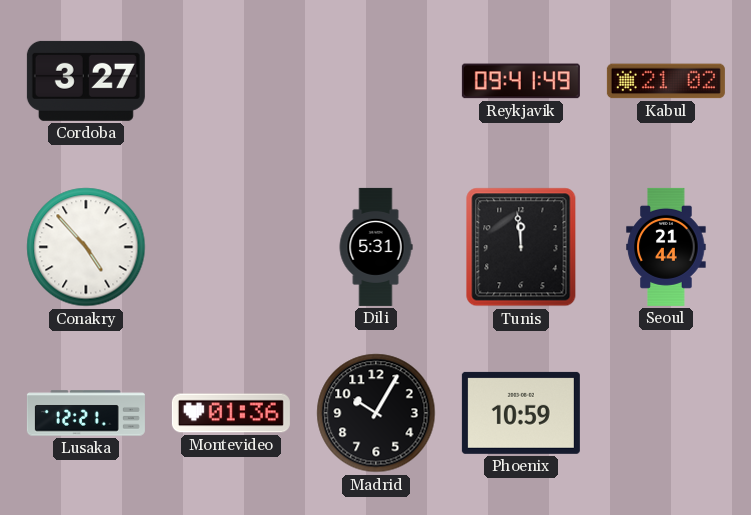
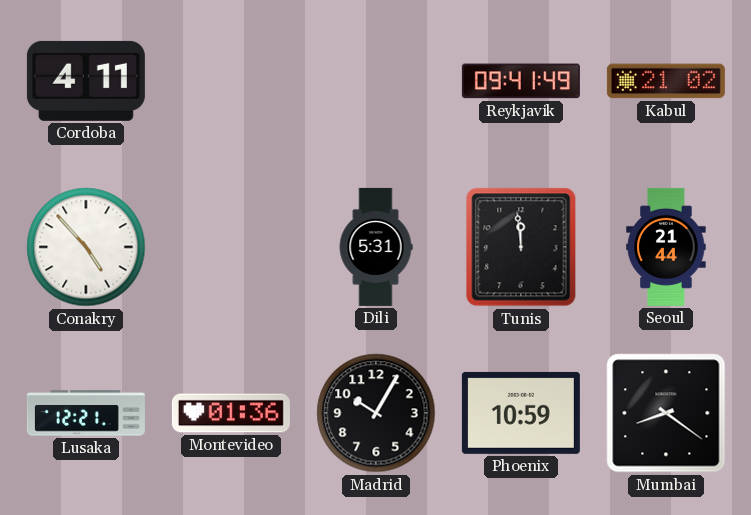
Cordoba: 3:27 -> 4:11 (86, 81)
Mumbai: none -> 8:21 (666, 413)
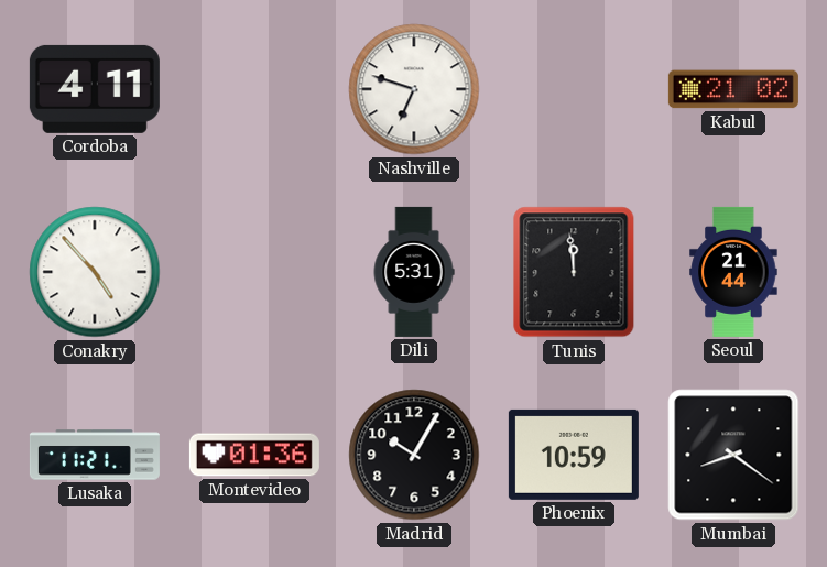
Nashville: none -> 6:48 (414, 89)
Reykjavik: 09:41 -> none (521, 81)
Lusaka: 12:21 -> 11:21 (95, 455)
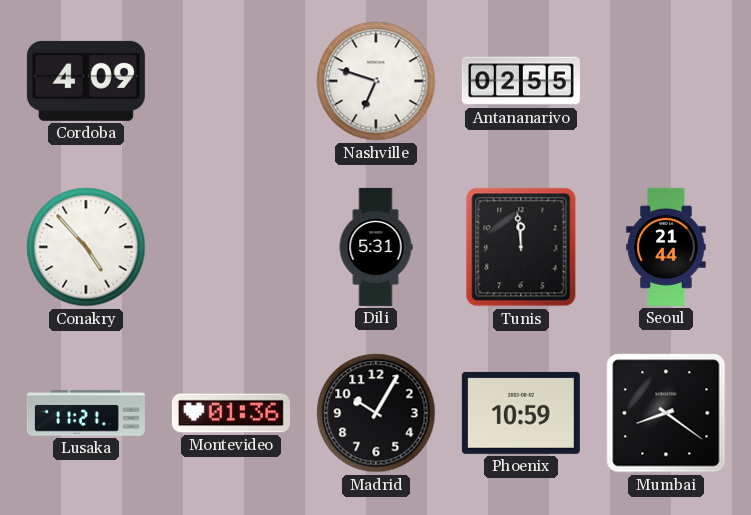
Cordoba: 4:11 -> 4:09 (86, 81)
Antananarivo: none -> 02:55 (521, 81)
Kabul: 21:02 -> none (733, 89)
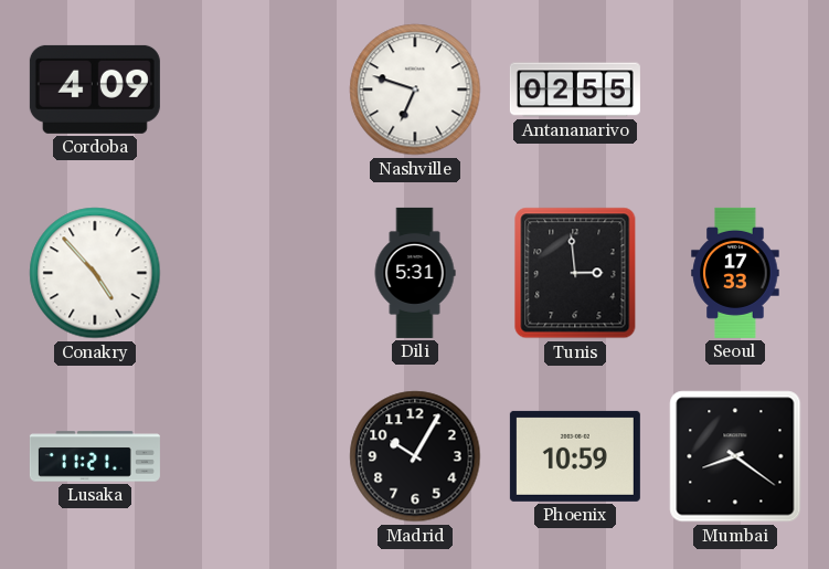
Tunis: 11:59 -> 2:59 (575, 273)
Seoul: 21:44 -> 17:33 (735, 273)
Montevideo: 01:36 -> none (231, 413)
